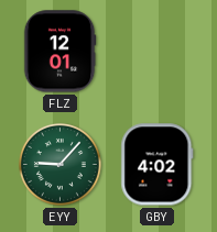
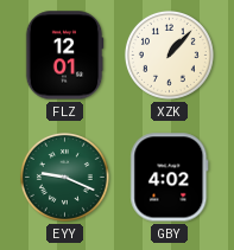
XZK: none -> 1:07 (169, 55)
EYY: 9:07 -> 9:19 (64, 177)
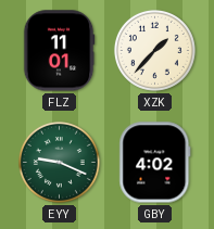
FLZ: 12:01 -> 11:01 (59, 51)
XZK: 1:07 -> 1:37 (154, 50)
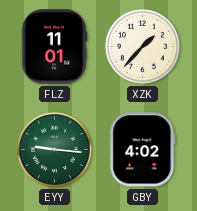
EYY: 9:19 -> 9:16 (54, 149)
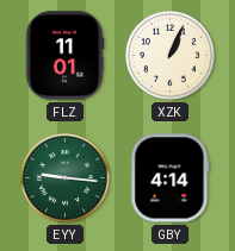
XZK: 1:37 -> 1:04 (169, 55)
GBY: 4:02 -> 4:14 (171, 178)
